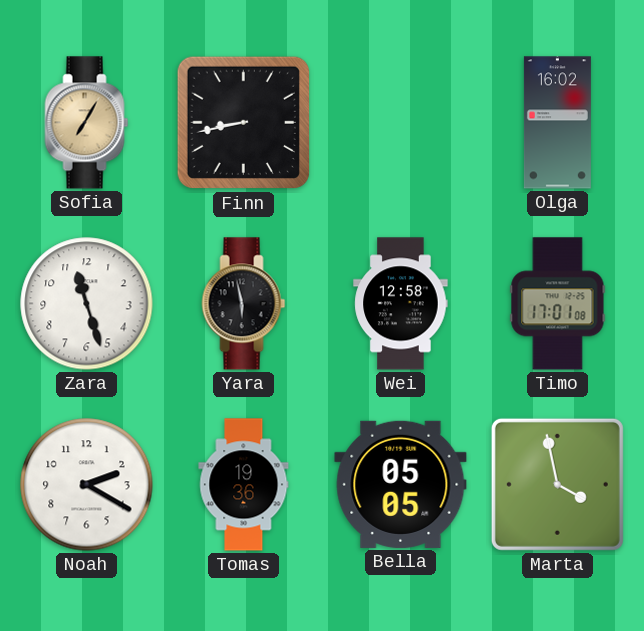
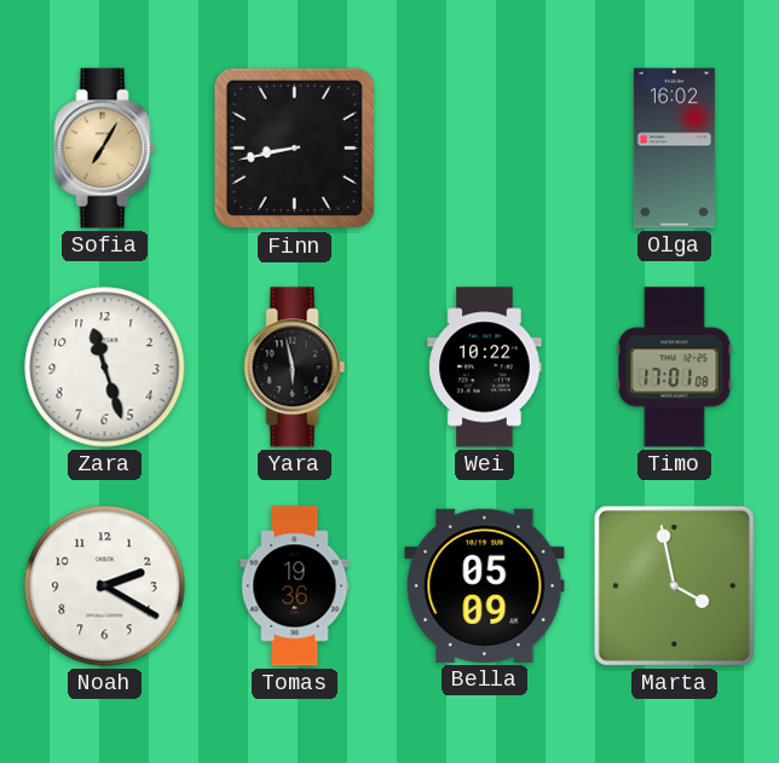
Wei: 12:58 -> 10:22 (485, 368)
Bella: 05:05 -> 05:09 (485, 585)
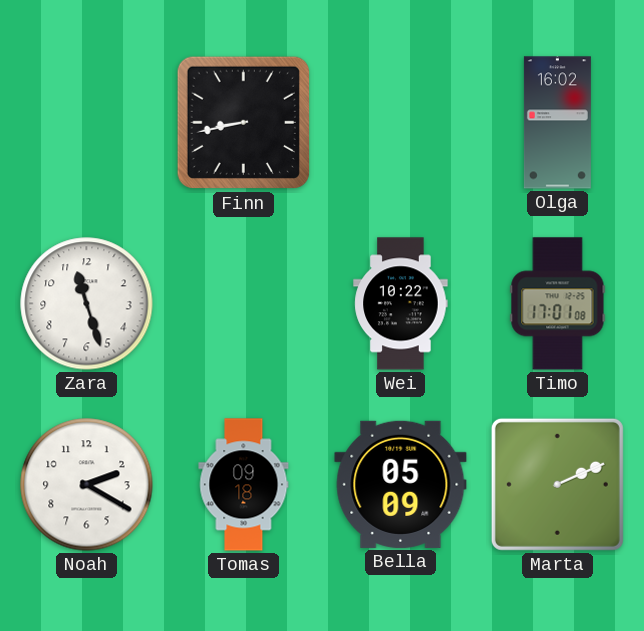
Sofia: 7:05 -> none (105, 149)
Yara: 5:58 -> none (295, 368)
Tomas: 19:36 -> 09:18 (244, 485)
Marta: 3:58 -> 2:11 (557, 484)
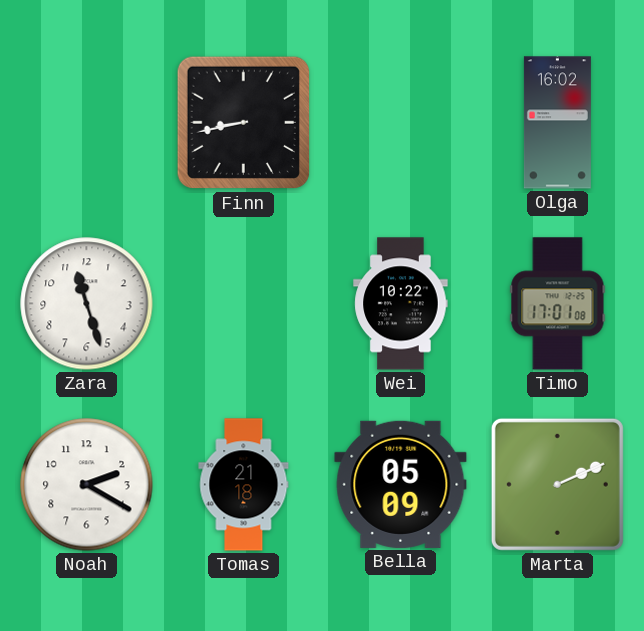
Tomas: 09:18 -> 21:18 (244, 485)
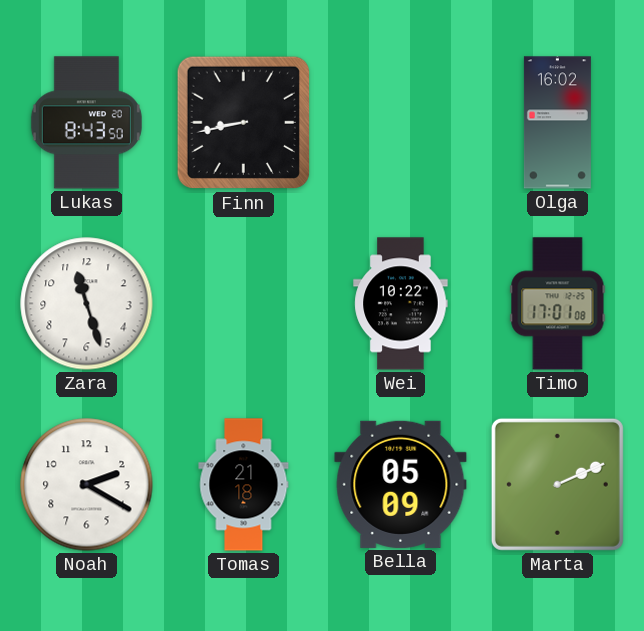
Lukas: none -> 8:43 (86, 123)
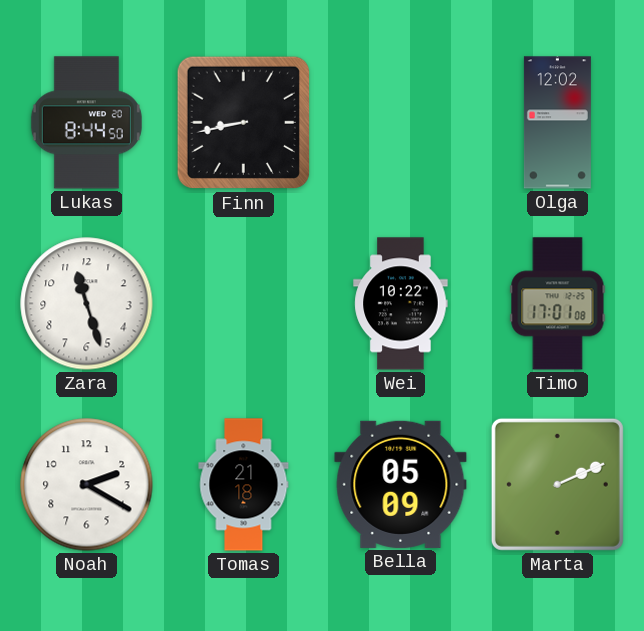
Lukas: 8:43 -> 8:44 (86, 123)
Olga: 16:02 -> 12:02 (557, 123)
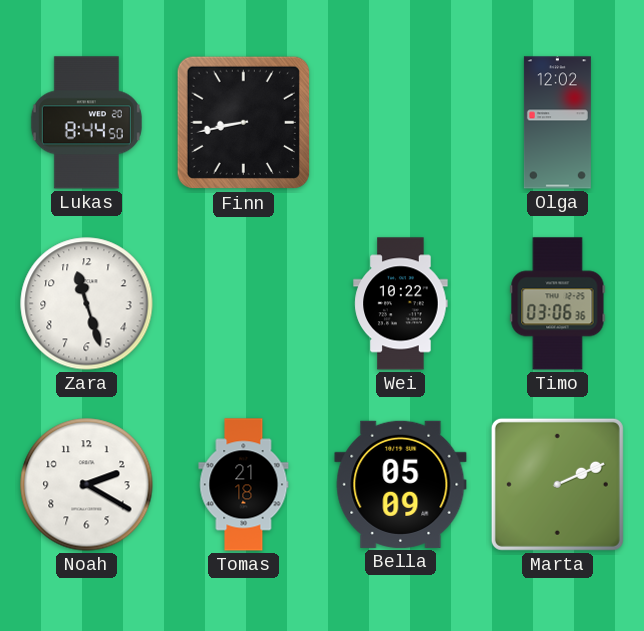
Timo: 17:01 -> 03:06 (558, 304)
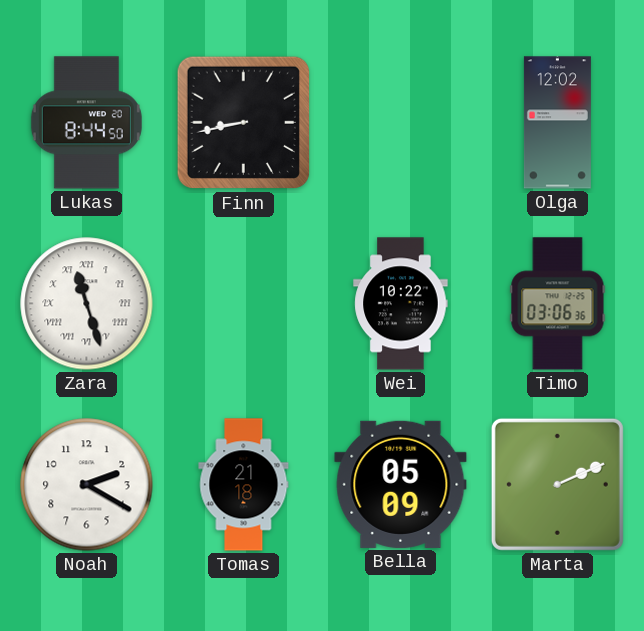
Zara numerals: Arabic -> Roman (87, 304)
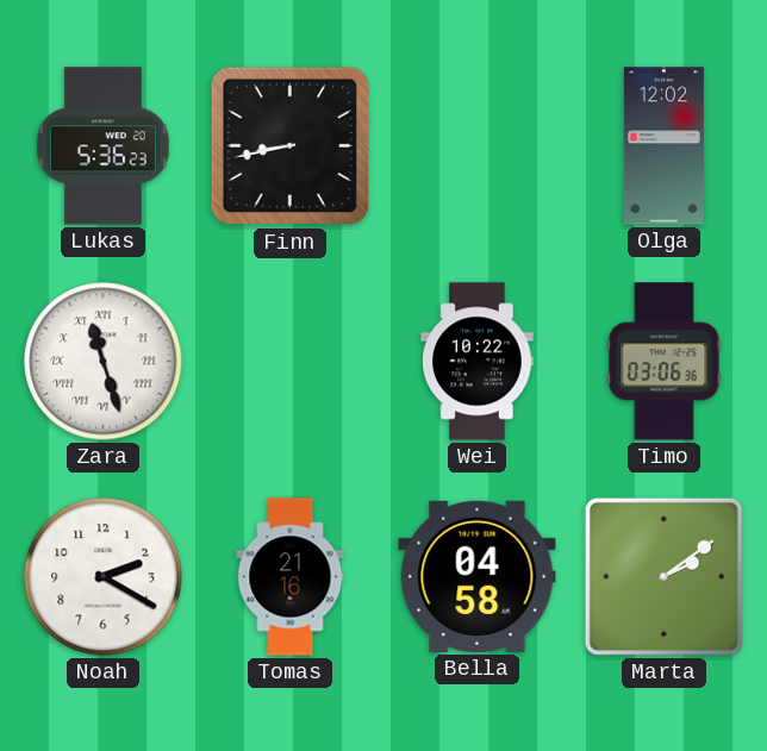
Lukas: 8:44 -> 5:36 (102, 146)
Tomas: 21:18 -> 21:16 (291, 577)
Bella: 05:09 -> 04:58 (478, 576)
Marta: 2:11 -> 2:09 (663, 576)
